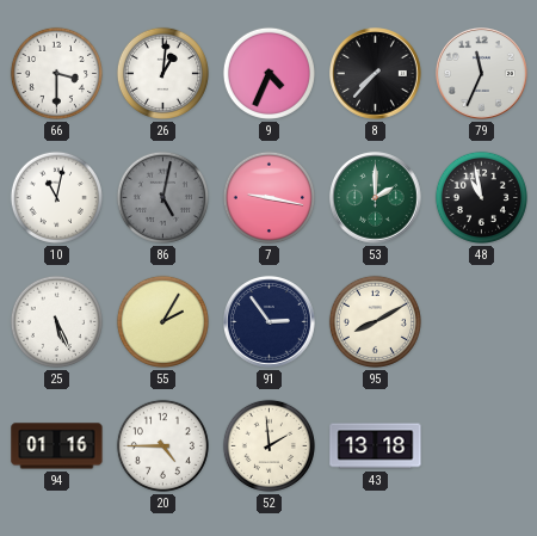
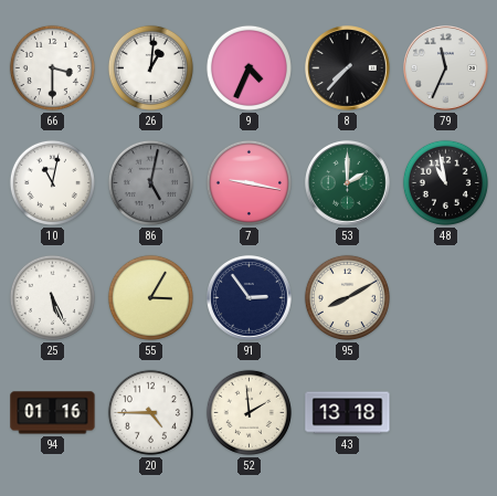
55: 2:05 -> 3:05 (150, 297)
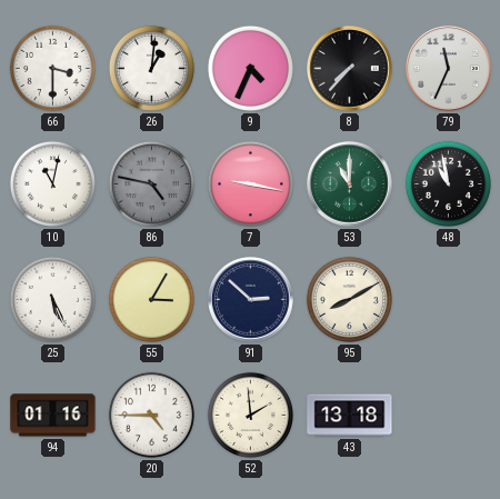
86: 5:02 -> 4:47 (151, 183)
53: 2:00 -> 11:00 (350, 184)
91: 2:54 -> 2:52 (251, 300)
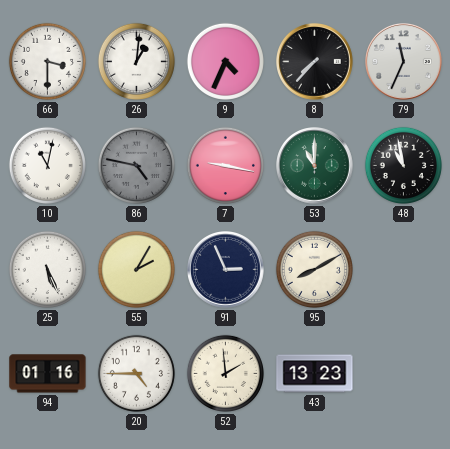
55: 3:05 -> 2:05 (136, 269)
91: 2:52 -> 2:56 (226, 270)
43: 13:18 -> 13:23 (315, 374)
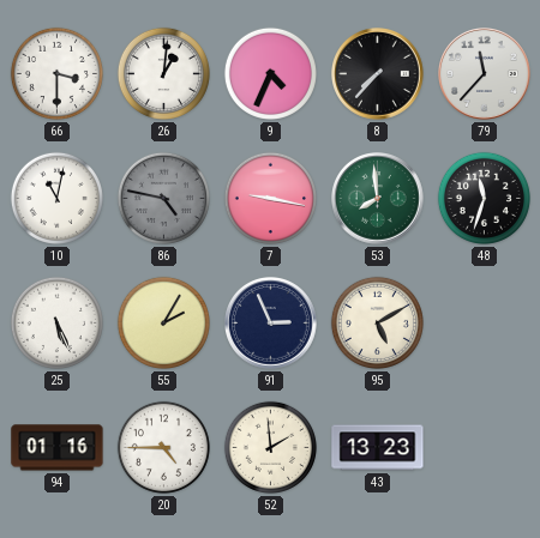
79: 11:34 -> 11:37 (485, 74)
53: 11:00 -> 7:59 (378, 199)
48: 10:58 -> 11:33 (484, 198)
95: 8:10 -> 5:10 (377, 322)
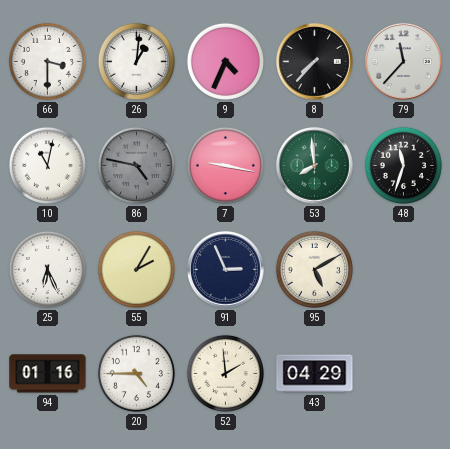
25: 5:26 -> 6:26 (47, 269)
43: 13:23 -> 04:29 (315, 374)
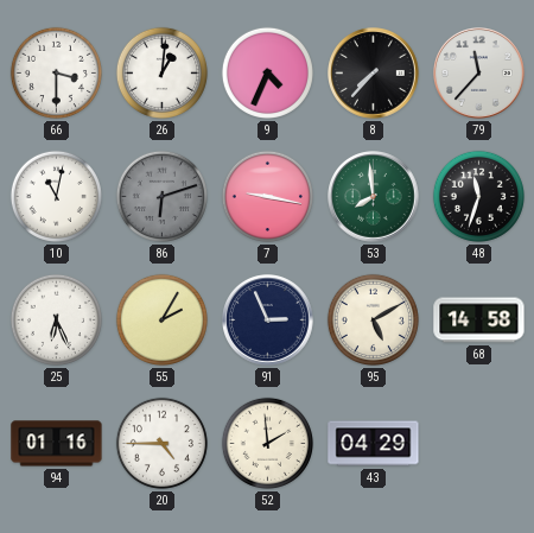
86: 4:47 -> 6:12 (161, 196)
68: none -> 14:58 (479, 321)
